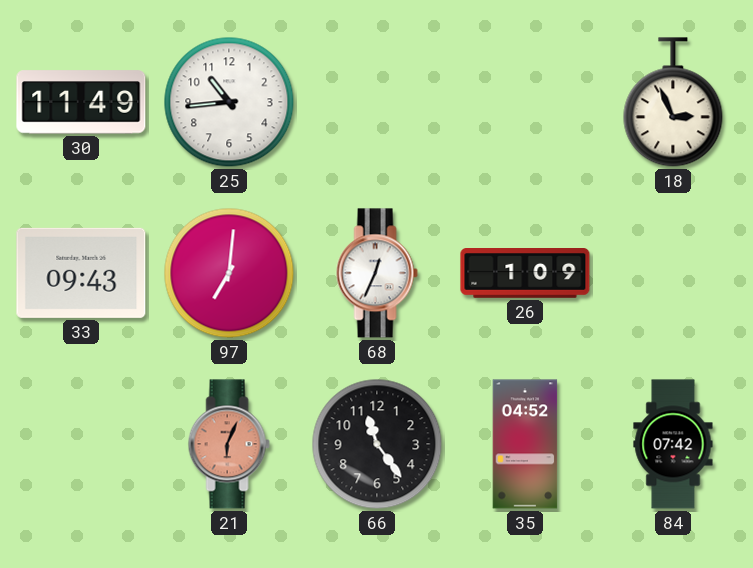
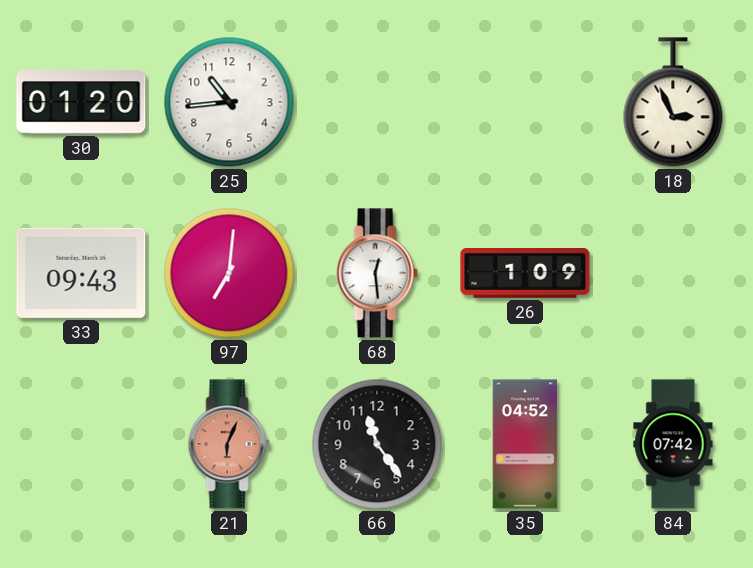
30: 11:49 -> 01:20 (81, 102)
68: 12:34 -> 12:29 (377, 273)
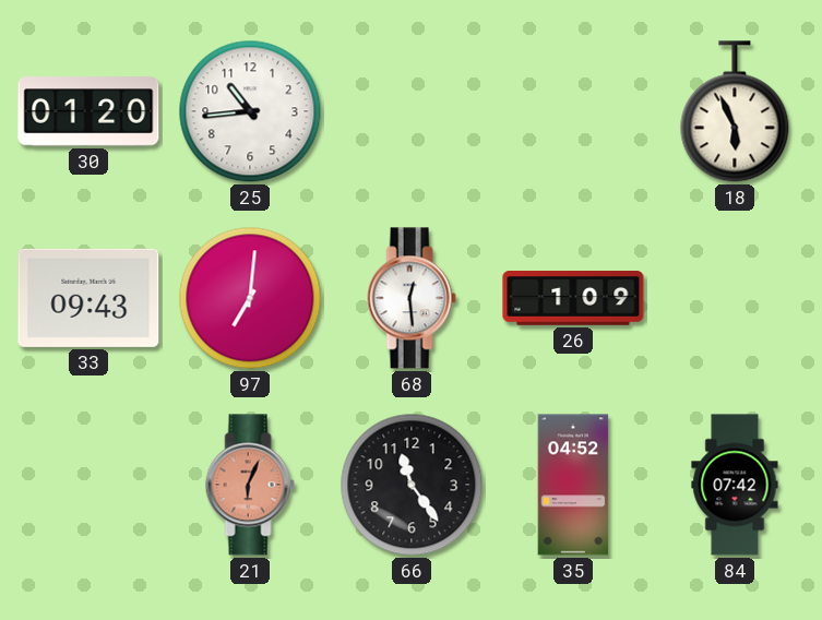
18: 2:56 -> 5:56 (735, 111)
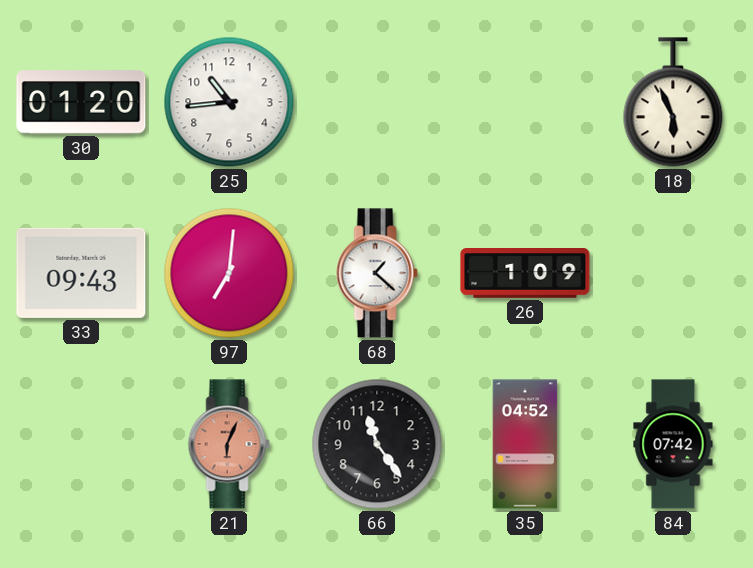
68: 12:29 -> 1:22 (377, 273)
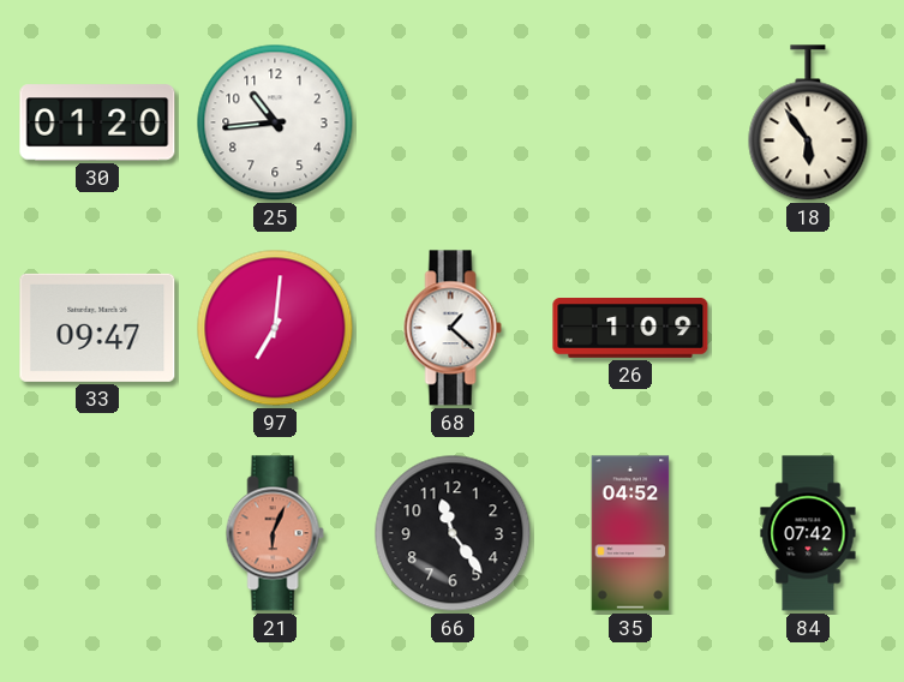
18: 5:56 -> 5:54 (808, 122)
33: 09:43 -> 09:47 (97, 328)
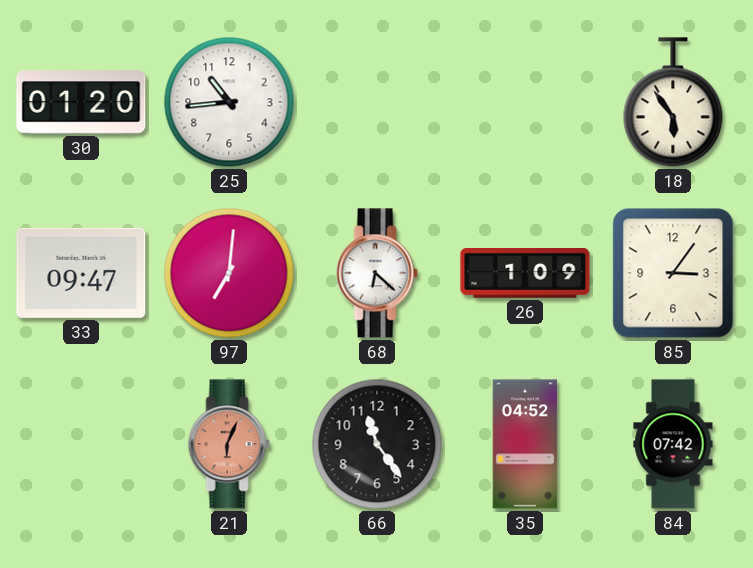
68: 1:22 -> 6:22 (377, 273)
85: none -> 3:06 (673, 273)
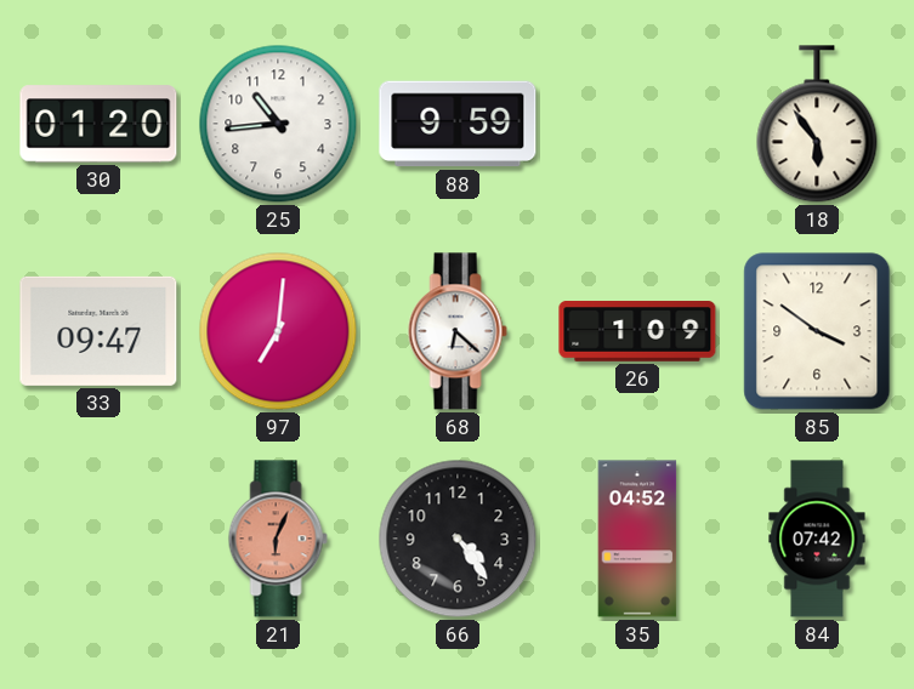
88: none -> 9:59 (458, 124)
85: 3:06 -> 3:51 (817, 331)
66: 11:24 -> 4:24 (458, 539)
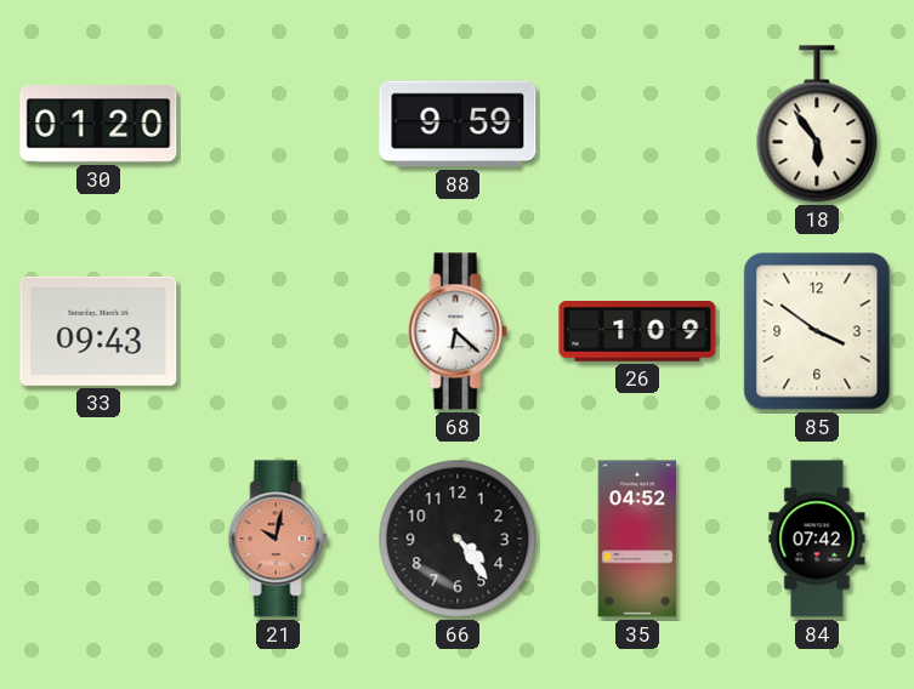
25: 10:44 -> none (278, 124)
33: 09:47 -> 09:43 (98, 331)
97: 7:01 -> none (278, 331)
21: 6:04 -> 10:02 (278, 539)
